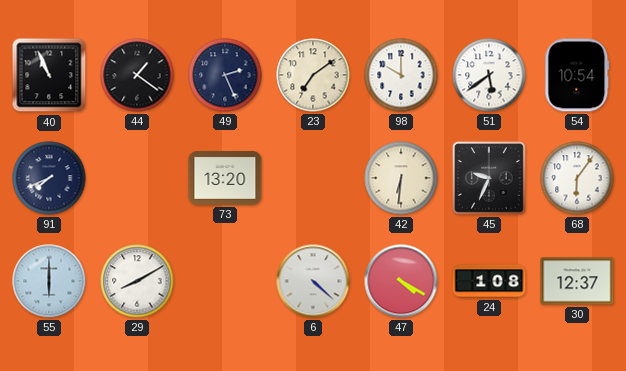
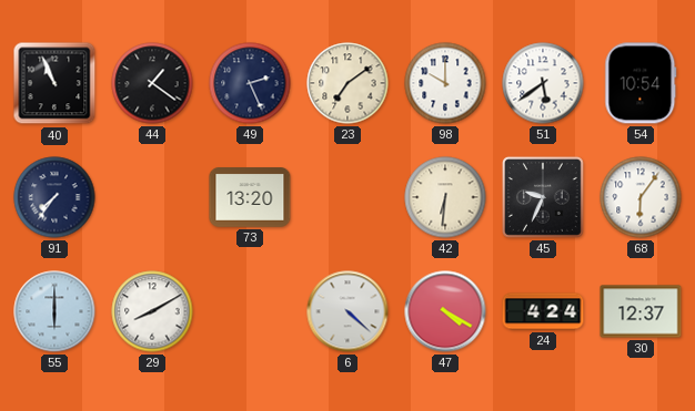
91: 7:41 -> 7:36 (54, 197)
24: 1:08 -> 4:24 (543, 311)
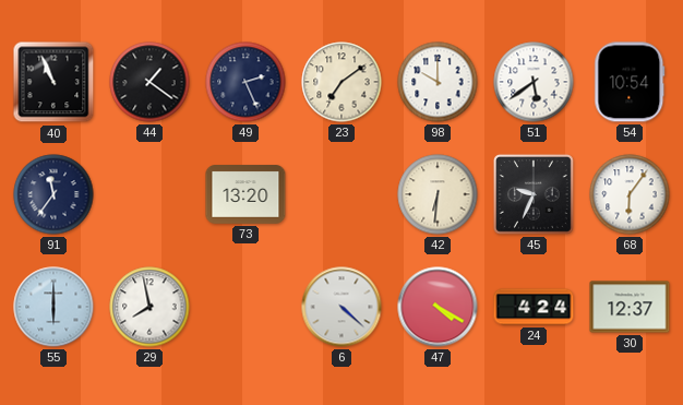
91: 7:36 -> 11:36 (53, 194)
29: 8:10 -> 7:58 (149, 307)
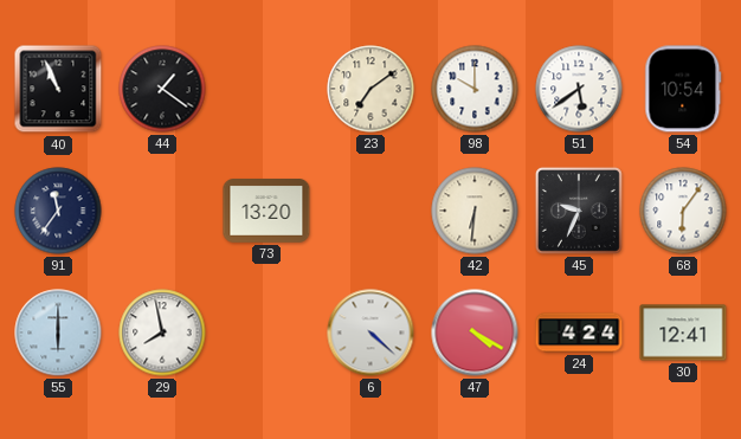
49: 2:26 -> none (245, 82)
30: 12:37 -> 12:41 (683, 333)
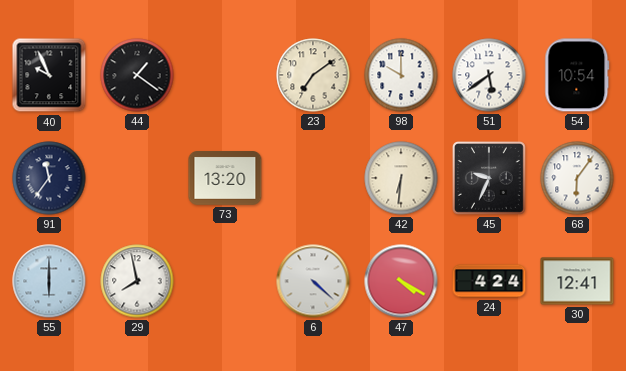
40: 10:56 -> 9:56 (49, 75)
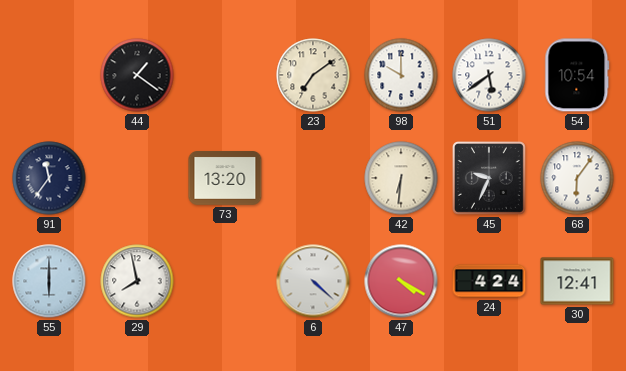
40: 9:56 -> none (49, 75)
